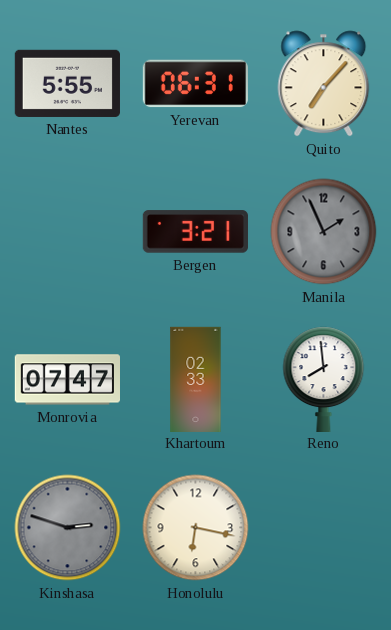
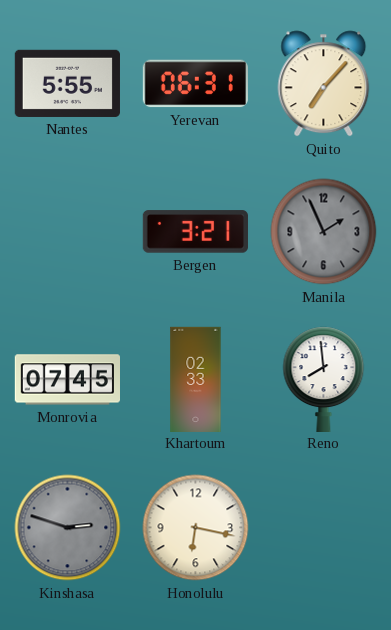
Monrovia: 07:47 -> 07:45 (67, 380)
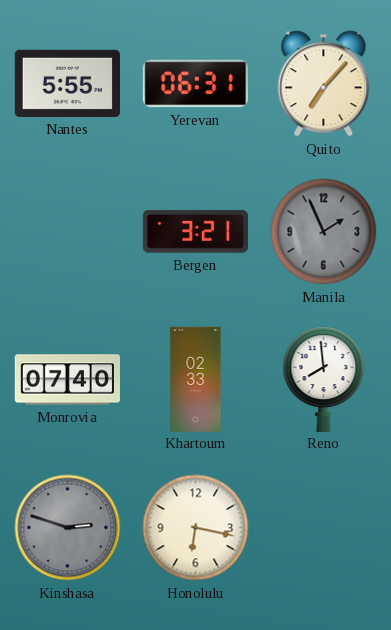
Monrovia: 07:45 -> 07:40 (67, 380)
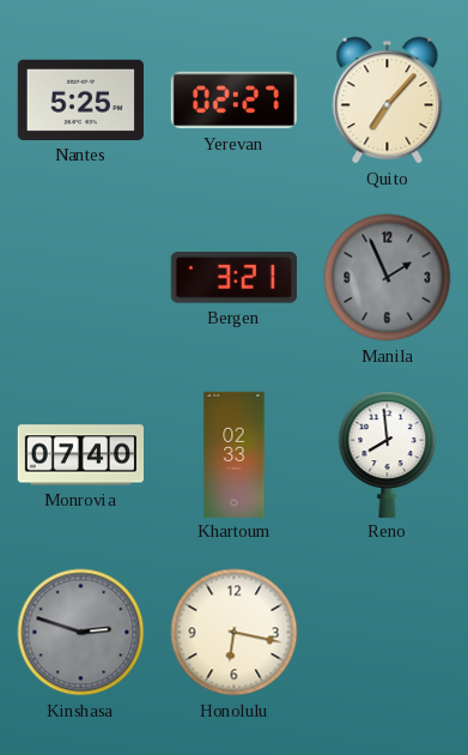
Nantes: 5:55 -> 5:25 (80, 99)
Yerevan: 06:31 -> 02:27 (233, 101)
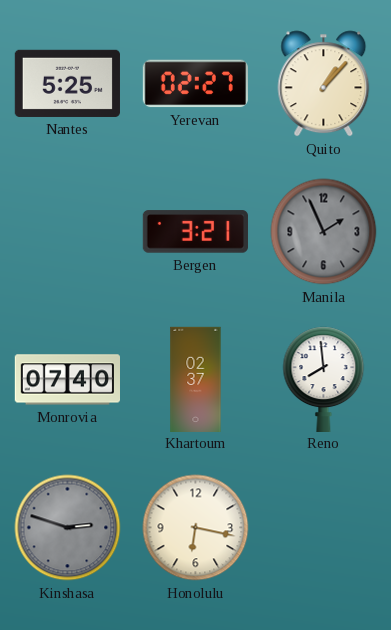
Quito: 7:07 -> 1:07 (324, 84)
Khartoum: 02:33 -> 02:37 (196, 379)
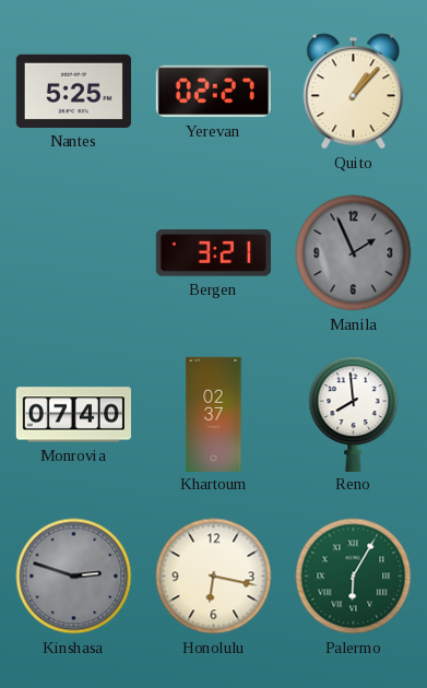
Palermo: none -> 6:05 (354, 577)
